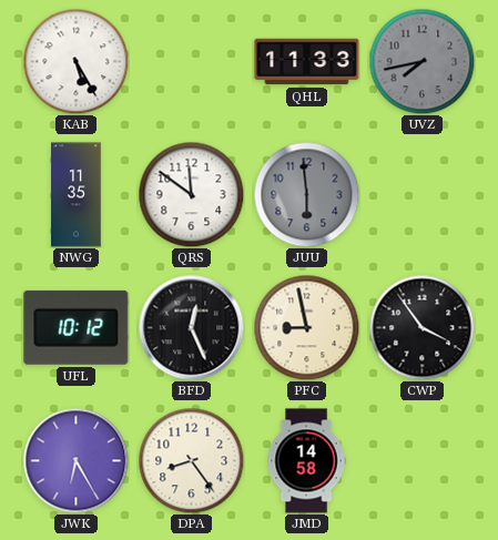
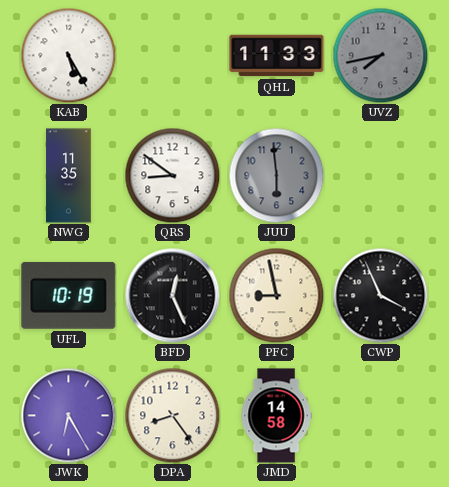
QRS: 11:51 -> 8:51 (172, 175)
UFL: 10:12 -> 10:19 (69, 295)
CWP: 3:54 -> 3:56 (380, 295)
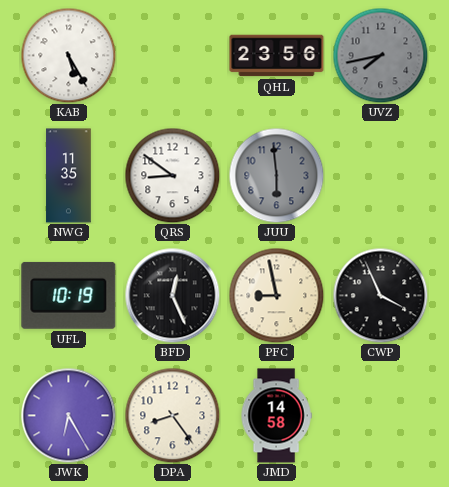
QHL: 11:33 -> 23:56 (277, 56)
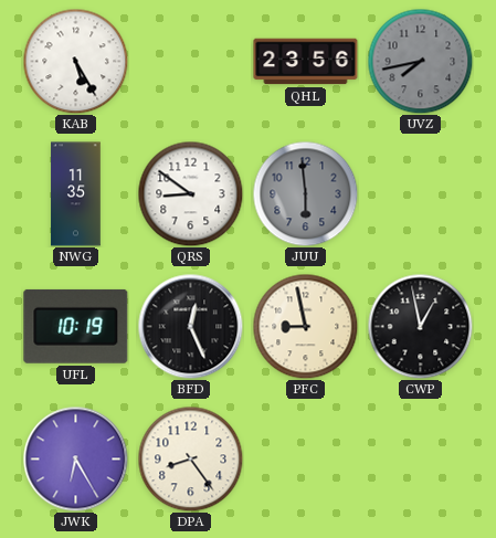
CWP: 3:56 -> 12:58 (420, 326)
JMD: 14:58 -> none (276, 416)
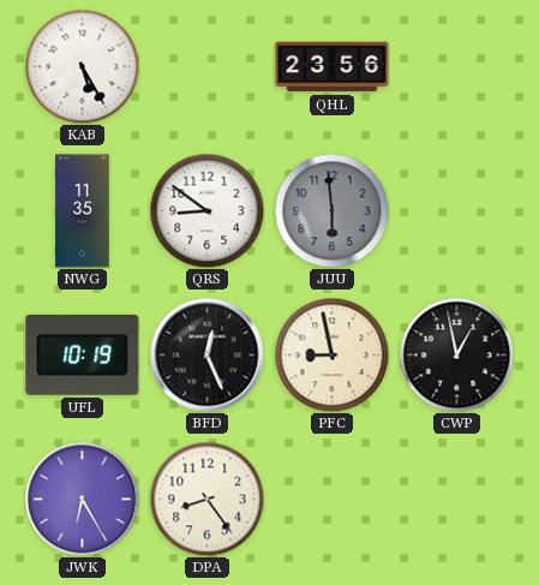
UVZ: 7:43 -> none (420, 61)
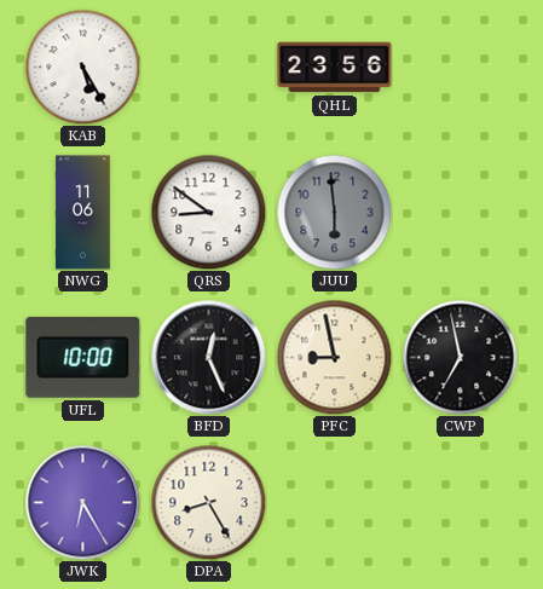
NWG: 11:35 -> 11:06 (83, 213)
UFL: 10:19 -> 10:00 (83, 357)
CWP: 12:58 -> 6:58 (460, 357)
DPA: 8:24 -> 8:25 (208, 502)
